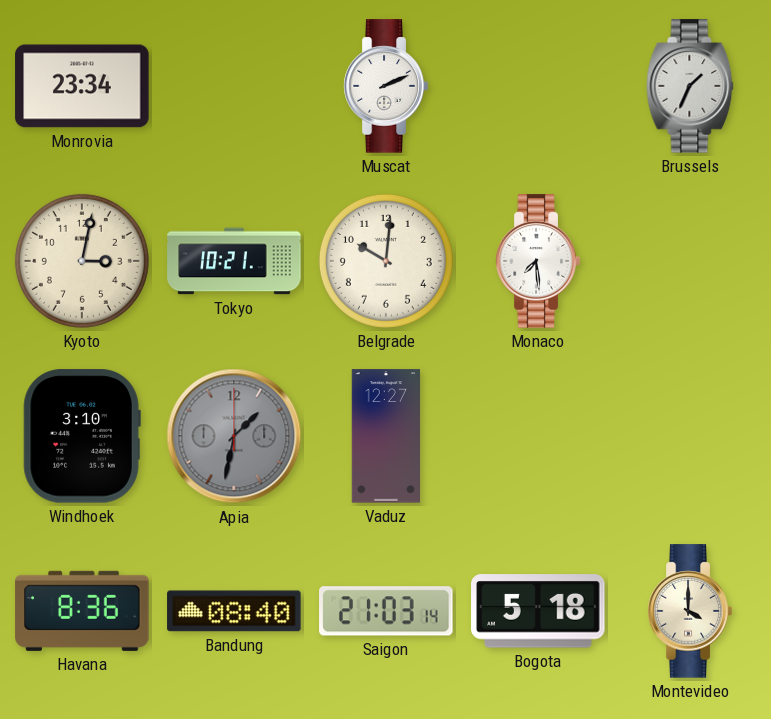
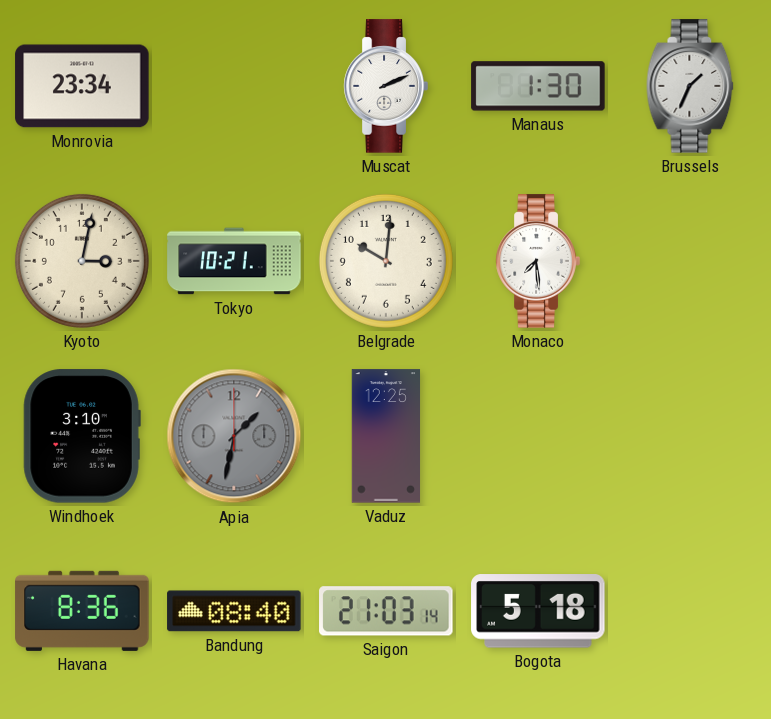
Manaus: none -> 1:30 (538, 86)
Vaduz: 12:27 -> 12:25 (386, 436)
Montevideo: 4:00 -> none (690, 611)
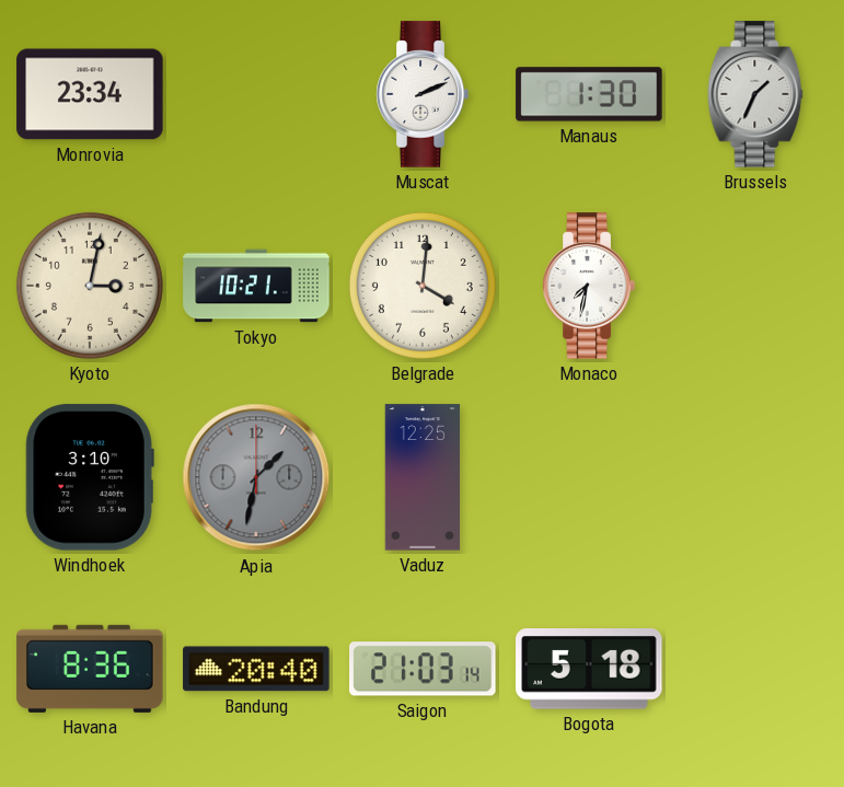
Belgrade: 10:01 -> 4:01 (423, 286)
Monaco: 7:29 -> 7:32 (589, 286)
Bandung: 08:40 -> 20:40 (256, 669)
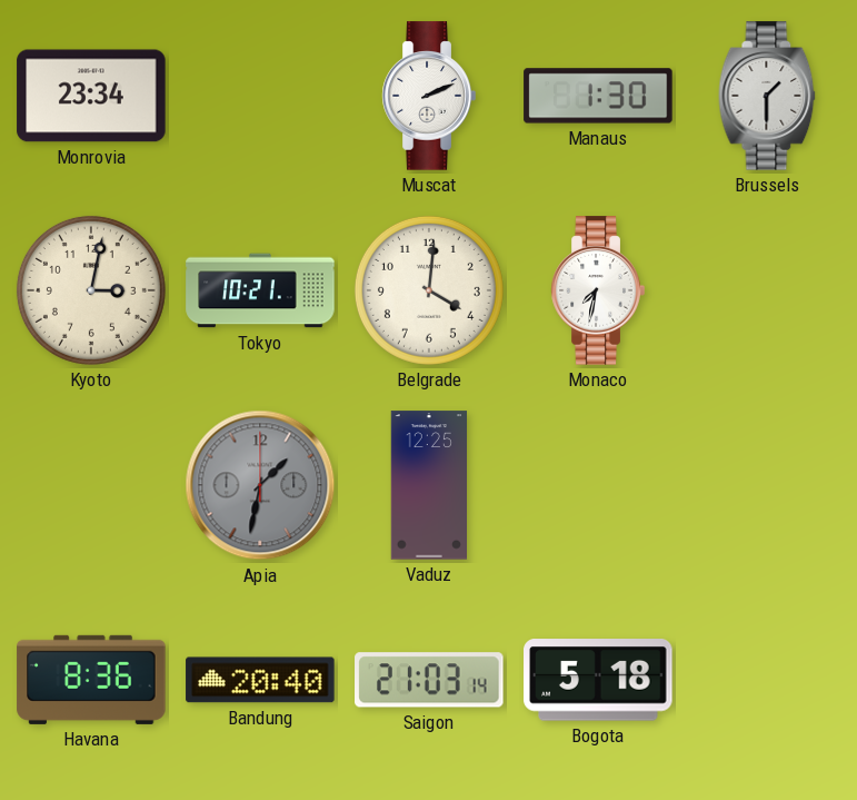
Brussels: 1:34 -> 1:30 (767, 96)
Windhoek: 3:10 -> none (90, 477)
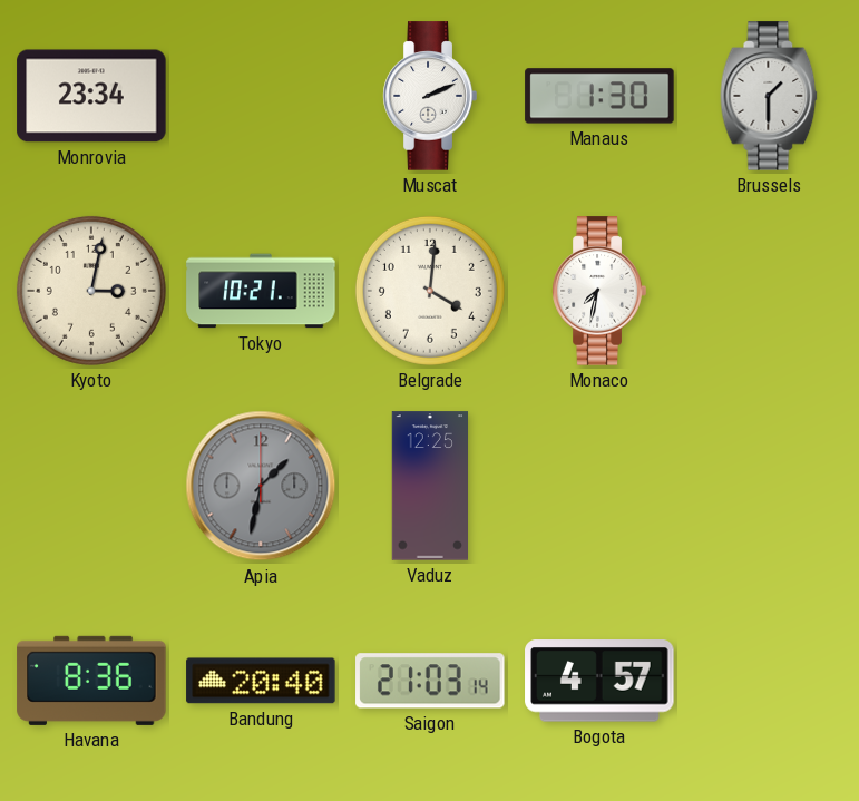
Bogota: 5:18 -> 4:57 (599, 681)
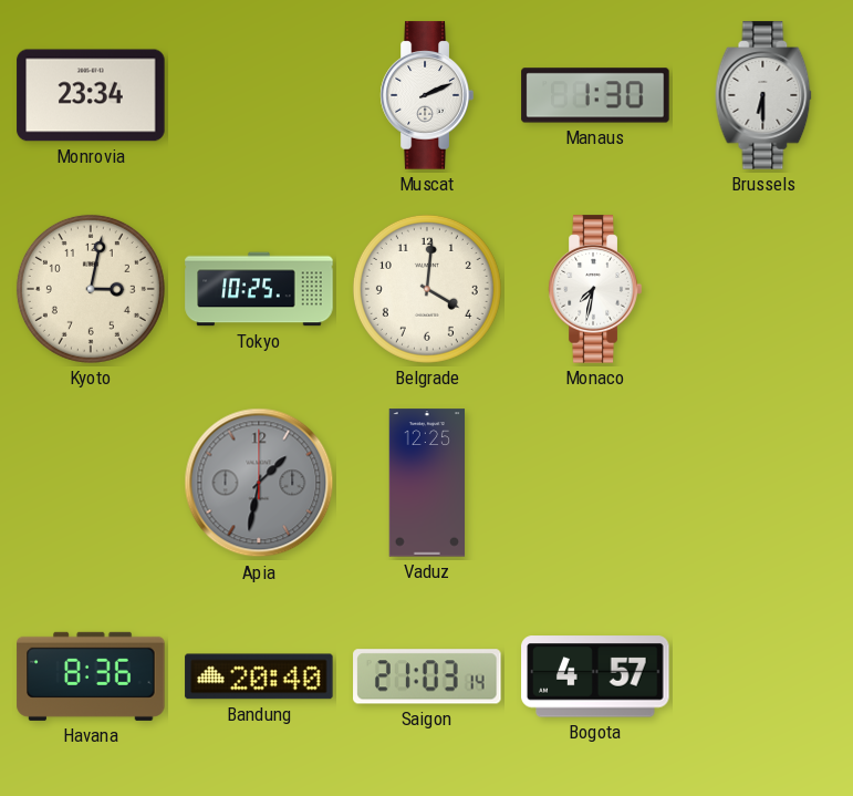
Brussels: 1:30 -> 6:30 (763, 95)
Tokyo: 10:21 -> 10:25 (259, 289)
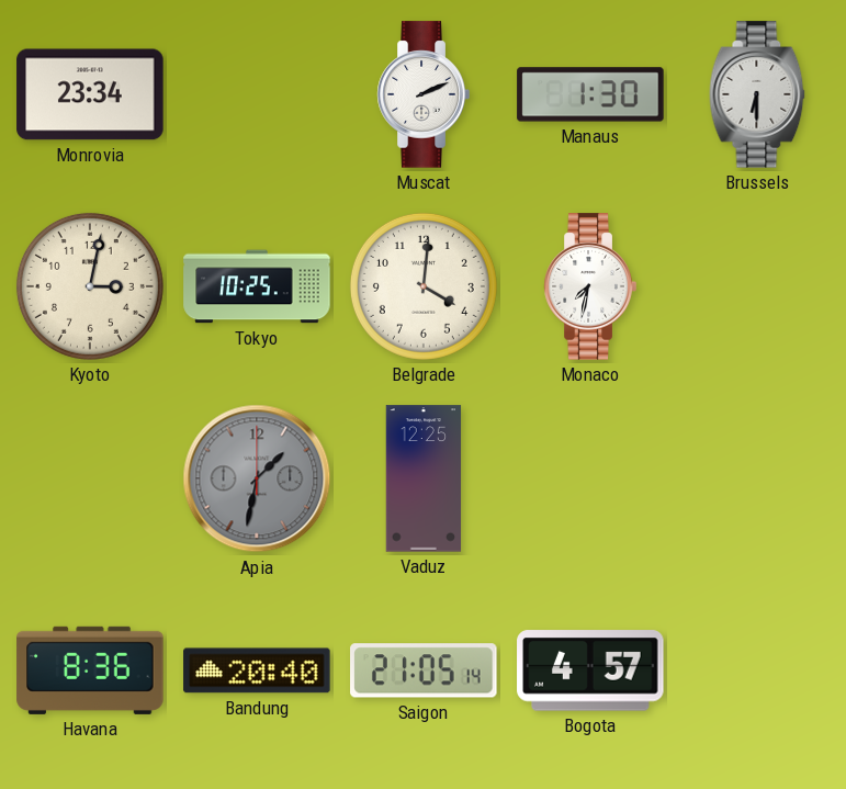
Saigon: 21:03 -> 21:05 (424, 670)
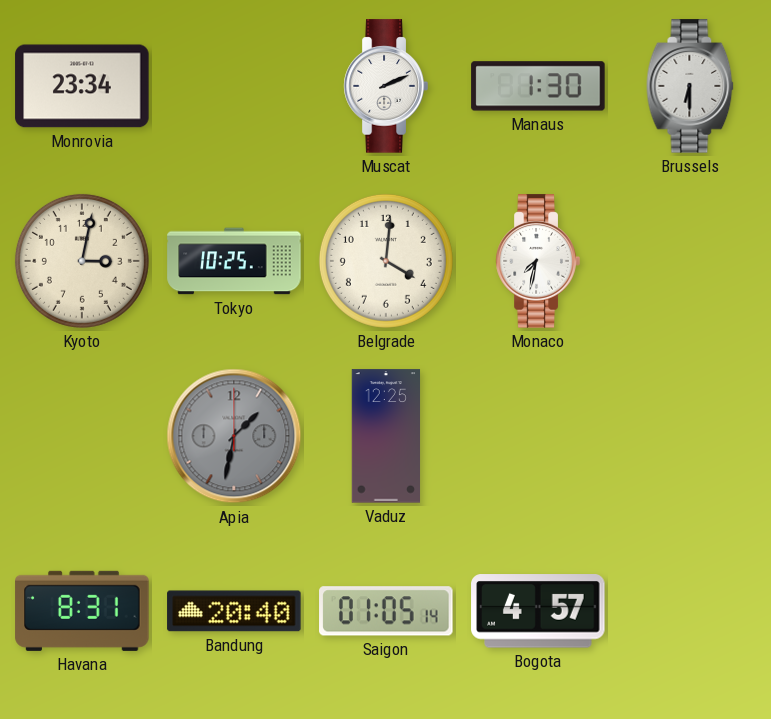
Havana: 8:36 -> 8:31 (82, 611)
Saigon: 21:05 -> 01:05 (386, 611)
